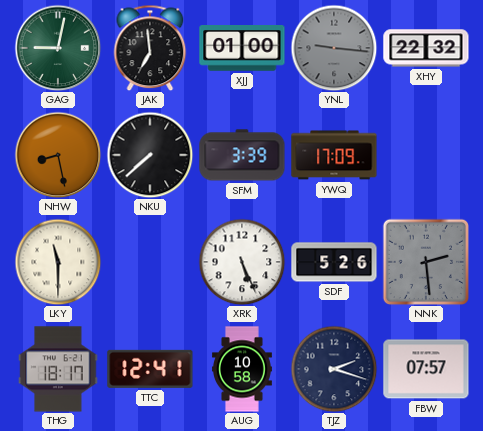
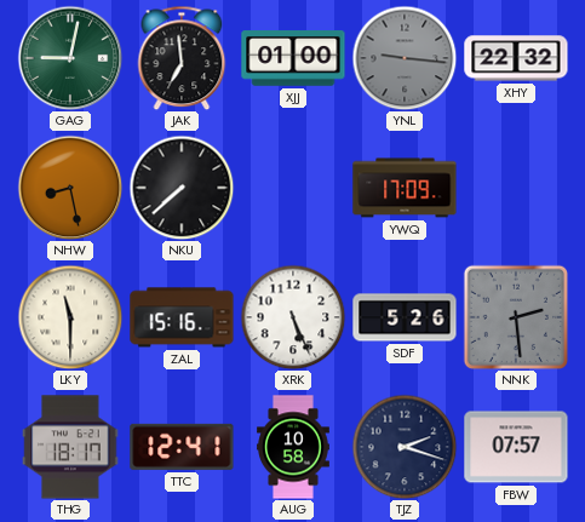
SFM: 3:39 -> none (242, 155)
ZAL: none -> 15:16 (182, 317)
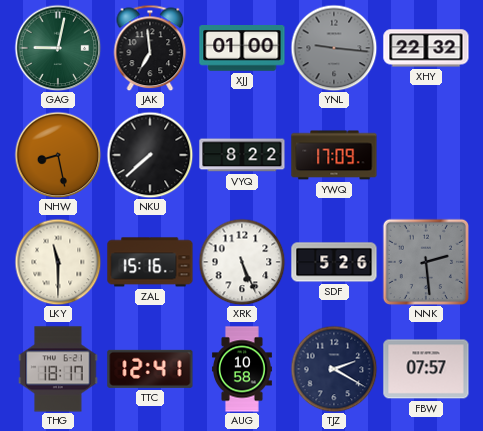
VYQ: none -> 8:22 (242, 155)
TJZ: 2:18 -> 2:20 (334, 369)
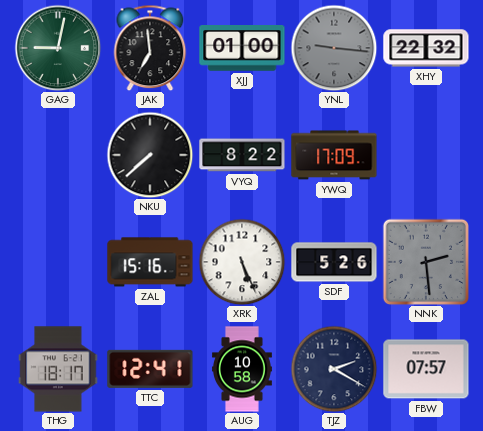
NHW: 8:28 -> none (58, 155)
LKY: 11:30 -> none (58, 262)
